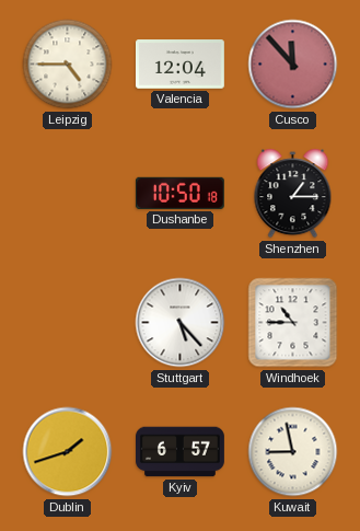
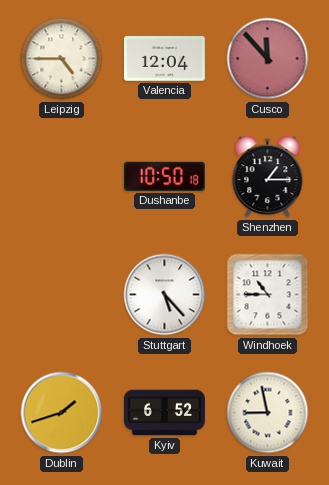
Kyiv: 6:57 -> 6:52 (165, 413)
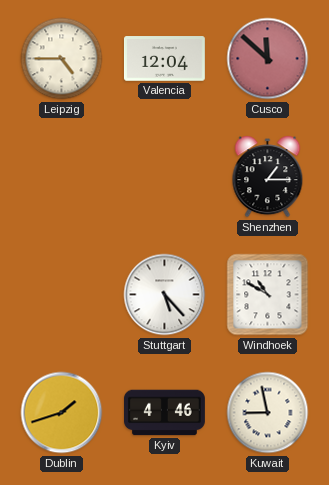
Cusco: 11:53 -> 11:52 (268, 59)
Dushanbe: 10:50 -> none (164, 176)
Windhoek: 10:45 -> 10:50 (268, 295)
Kyiv: 6:52 -> 4:46 (165, 413)
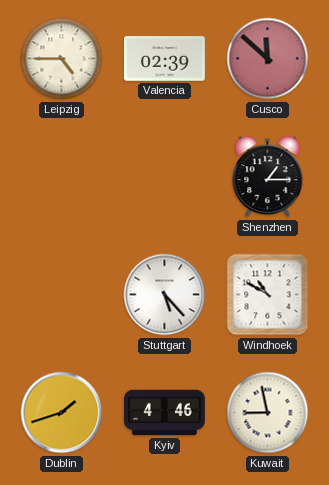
Valencia: 12:04 -> 02:39 (164, 59)
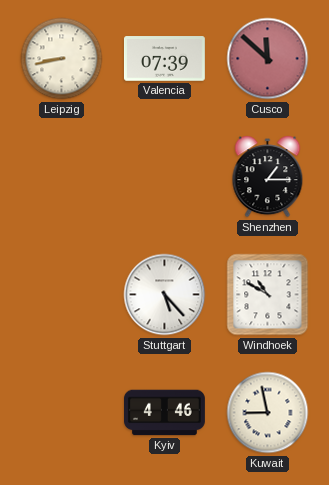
Leipzig: 4:45 -> 8:43 (62, 59)
Valencia: 02:39 -> 07:39 (164, 59)
Dublin: 1:42 -> none (62, 413)
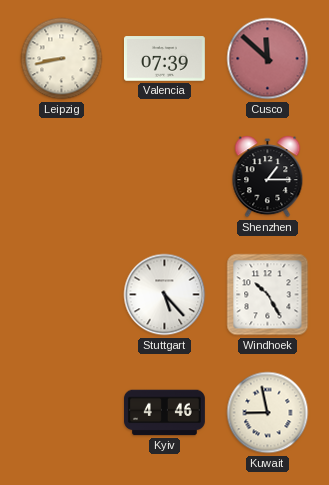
Windhoek: 10:50 -> 10:25 (268, 295)
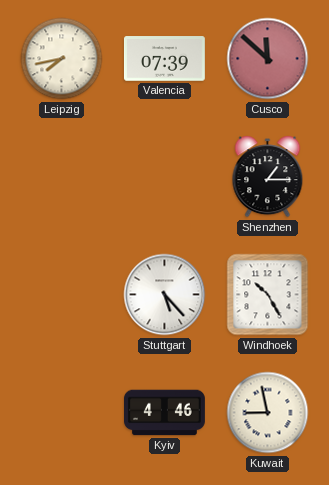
Leipzig: 8:43 -> 7:43 (62, 59)
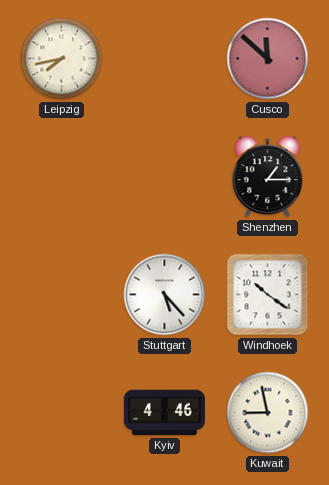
Valencia: 07:39 -> none (164, 59)
Windhoek: 10:25 -> 10:21 (268, 295)
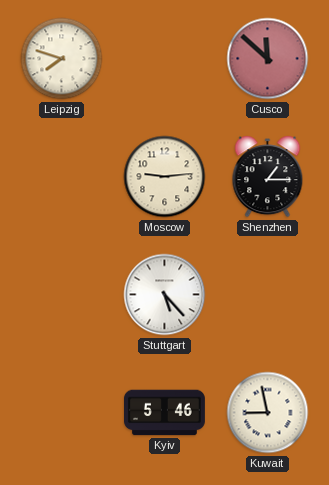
Leipzig: 7:43 -> 7:48 (62, 59)
Moscow: none -> 9:14 (165, 177)
Windhoek: 10:21 -> none (268, 295)
Kyiv: 4:46 -> 5:46 (165, 413)
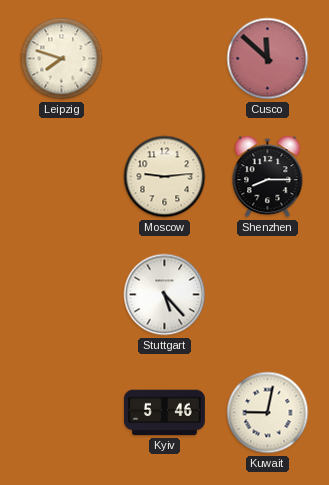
Shenzhen: 1:15 -> 8:15 (268, 177)
Kuwait: 8:58 -> 9:02 (268, 413)
